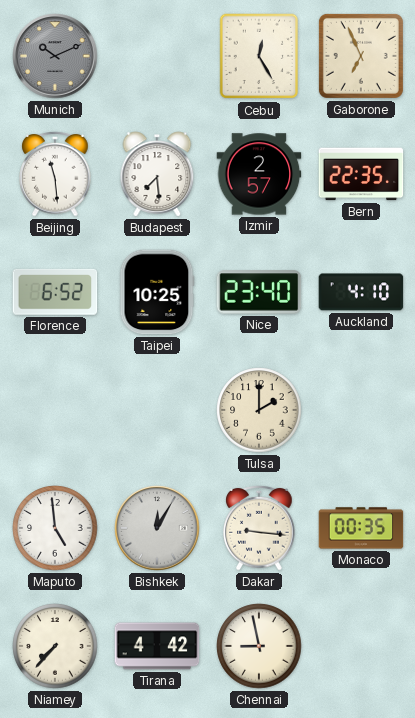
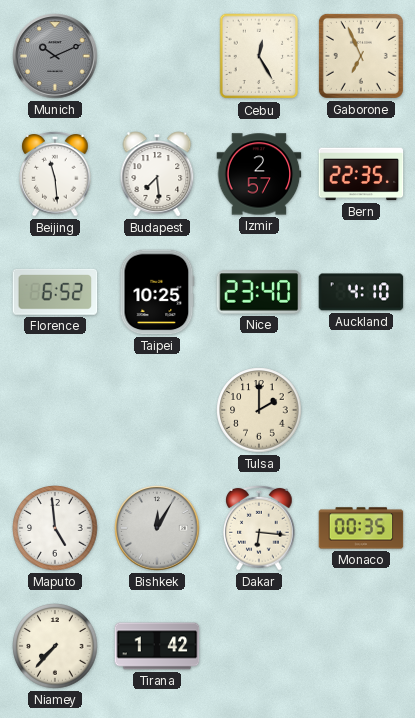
Dakar: 9:16 -> 6:16 (259, 528)
Tirana: 4:42 -> 1:42 (157, 646)
Chennai: 8:58 -> none (259, 646)
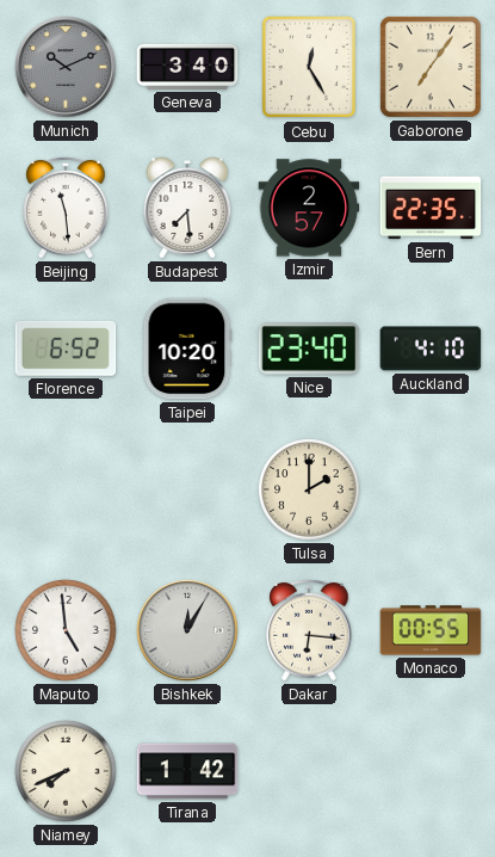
Geneva: none -> 3:40 (187, 67)
Gaborone: 6:56 -> 7:06 (431, 67)
Taipei: 10:25 -> 10:20 (187, 349)
Monaco: 00:35 -> 00:55 (431, 630)
Niamey: 7:37 -> 7:41 (66, 771)
